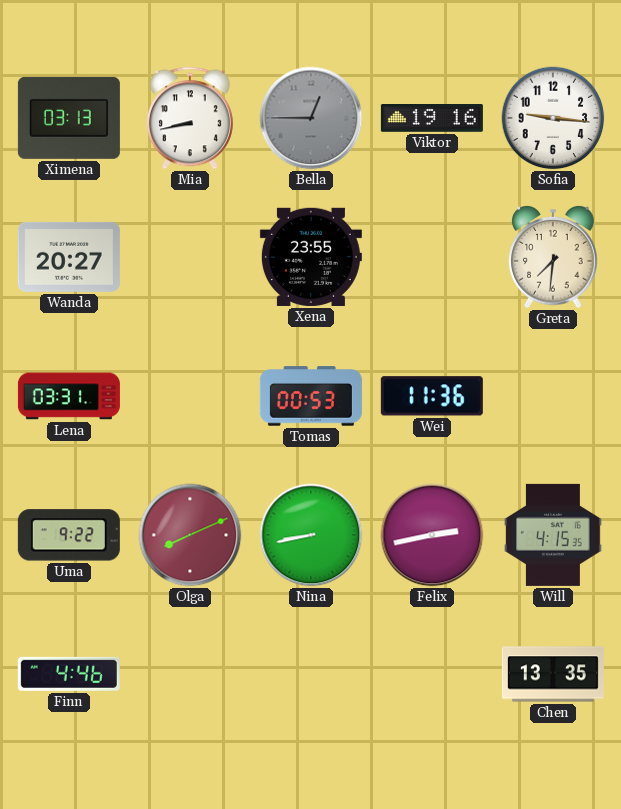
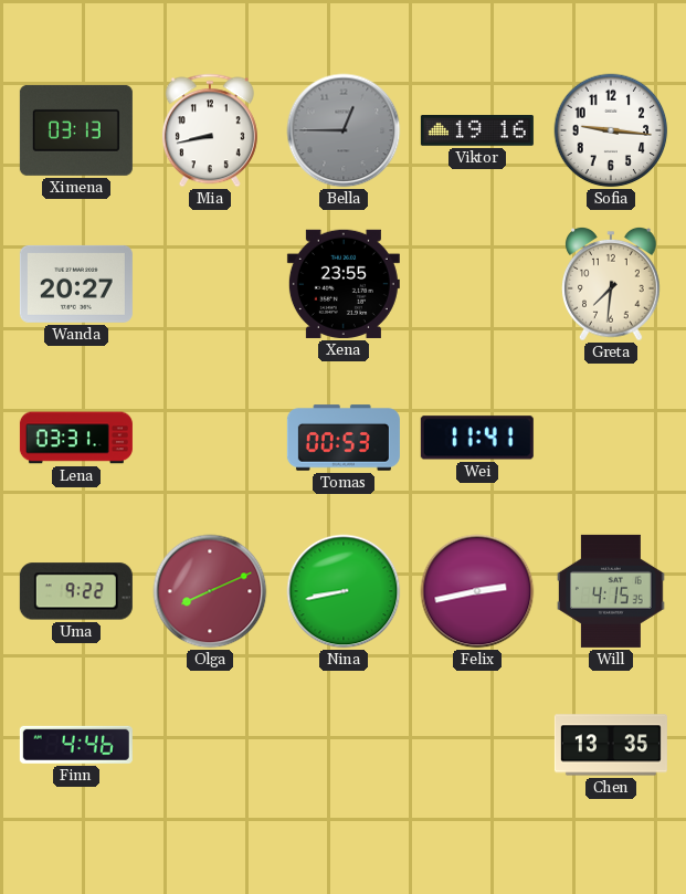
Wei: 11:36 -> 11:41 (477, 438)
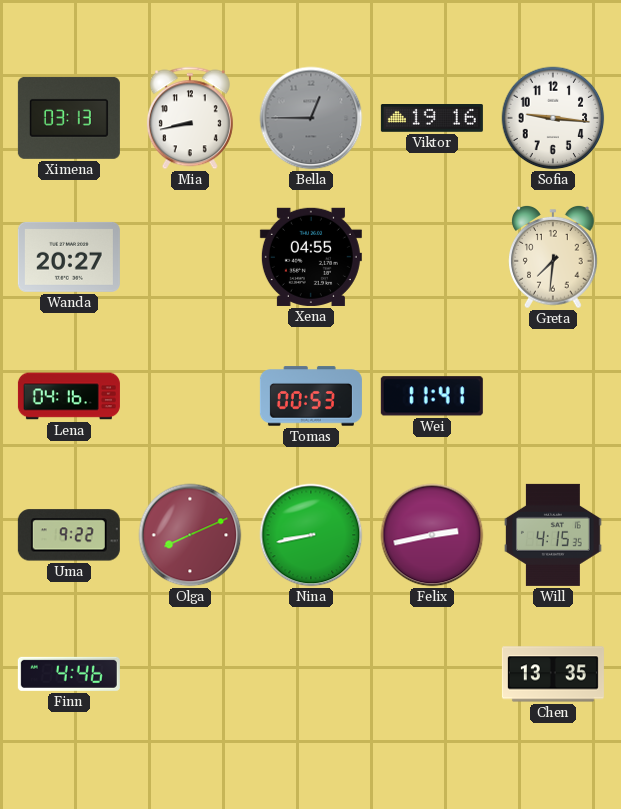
Xena: 23:55 -> 04:55 (311, 257)
Lena: 03:31 -> 04:16 (69, 396)
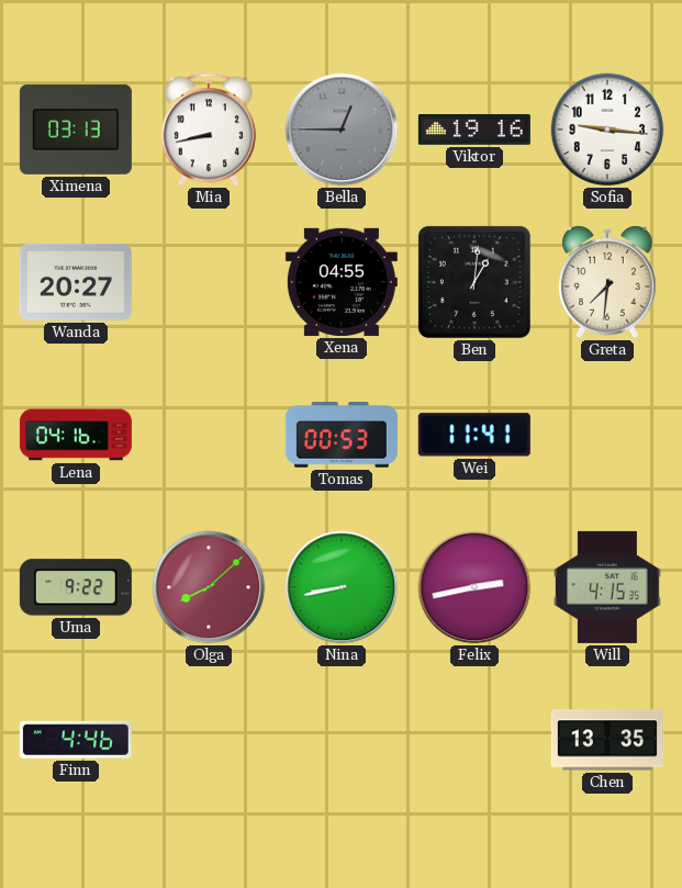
Ben: none -> 1:01 (474, 282)
Olga: 8:11 -> 8:08 (209, 587)
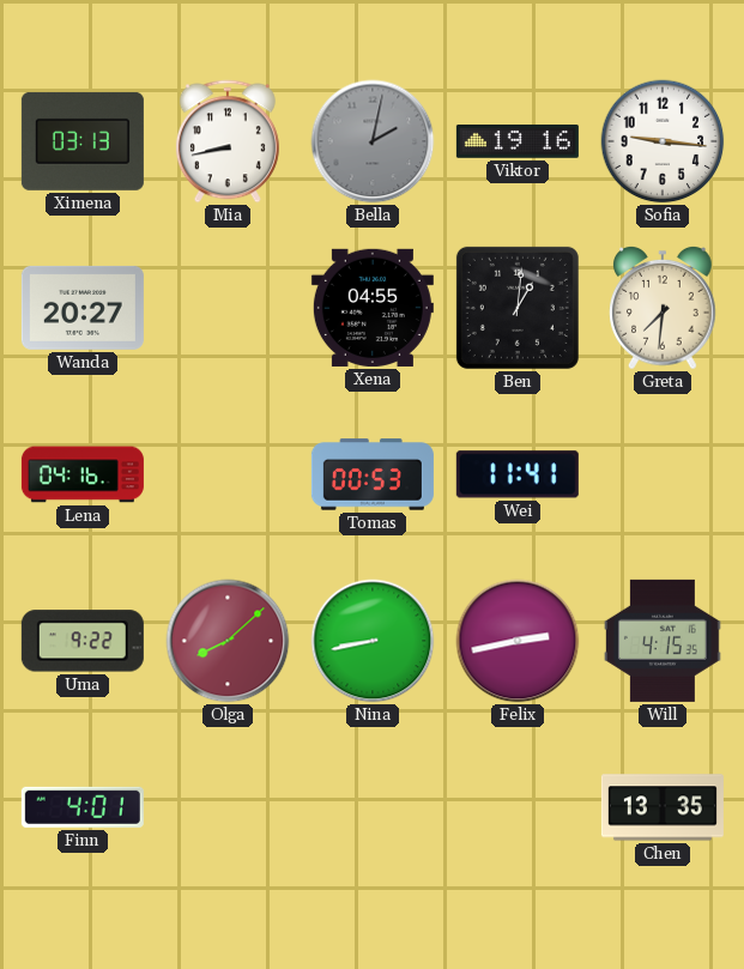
Bella: 12:45 -> 2:02 (373, 141)
Finn: 4:46 -> 4:01 (83, 807)
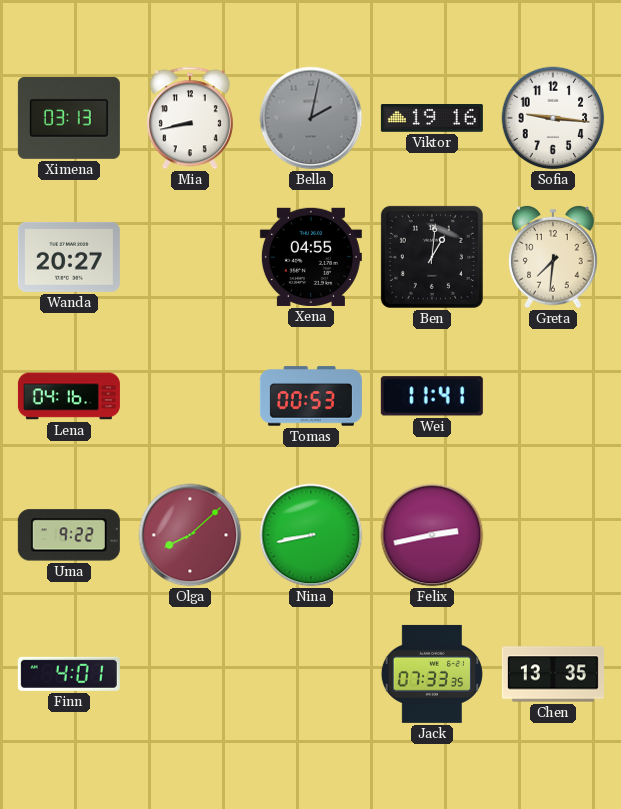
Will: 4:15 -> none (663, 641)
Jack: none -> 07:33 (432, 674)
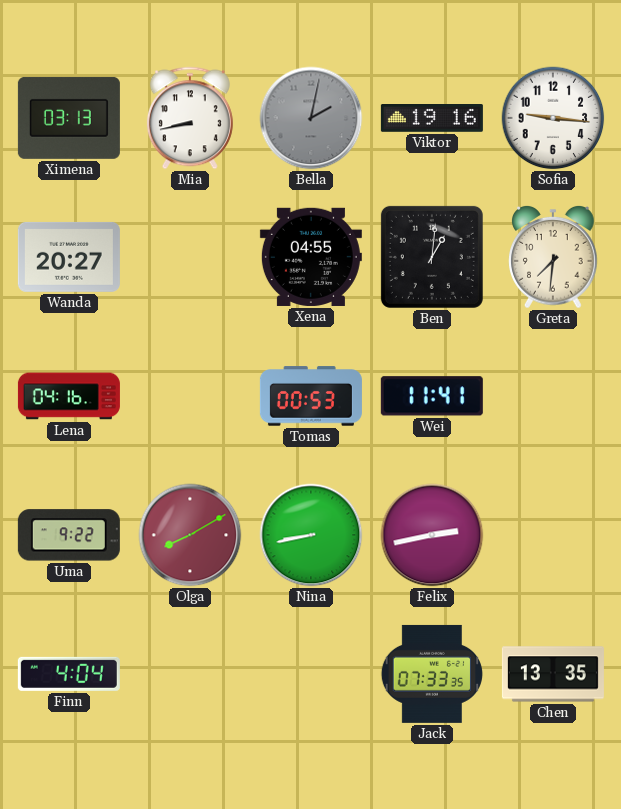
Olga: 8:08 -> 8:10 (190, 535)
Finn: 4:01 -> 4:04 (69, 674)
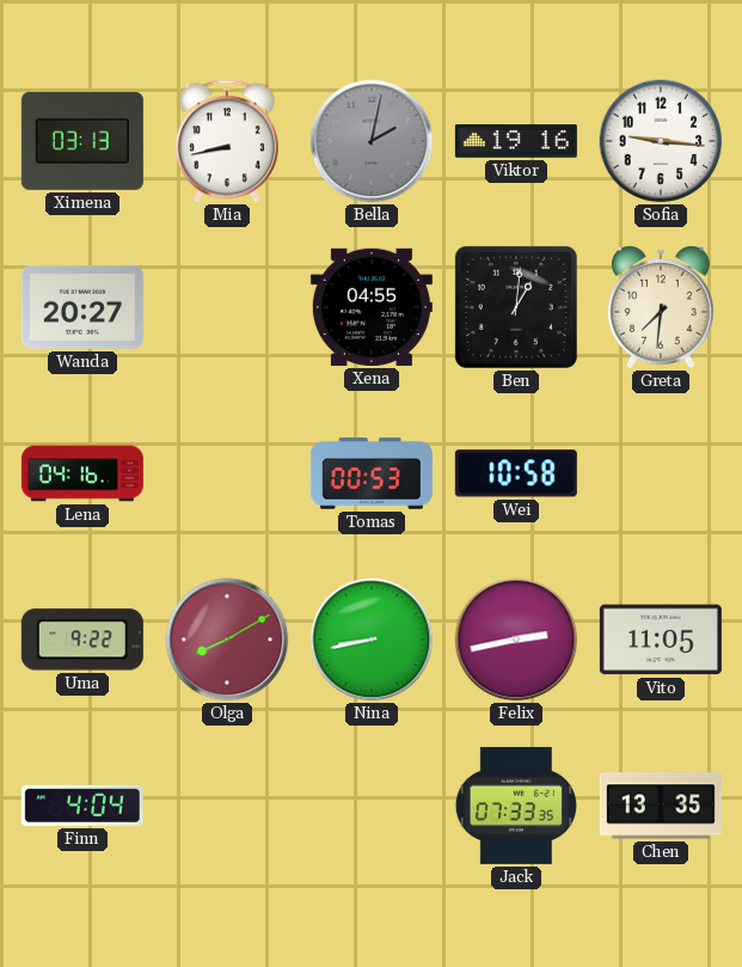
Wei: 11:41 -> 10:58 (516, 473)
Vito: none -> 11:05 (661, 639)
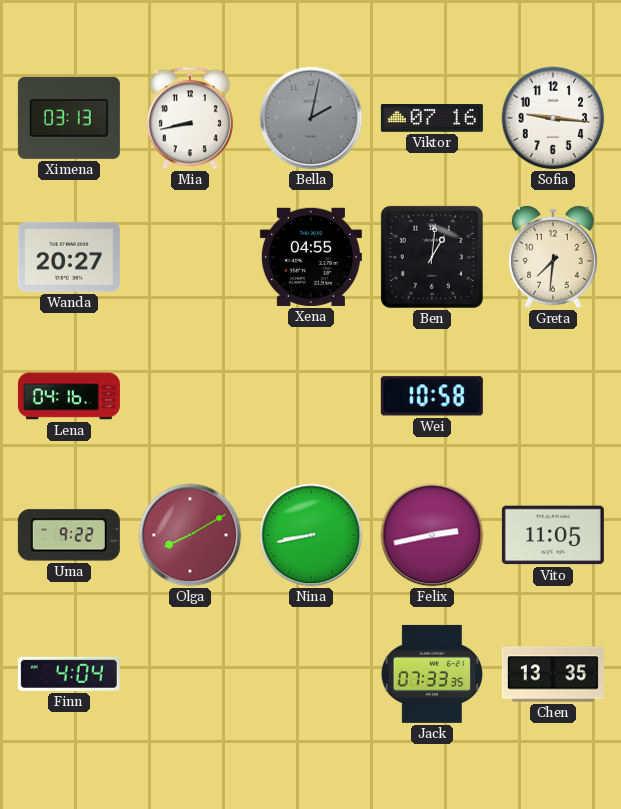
Viktor: 19:16 -> 07:16 (432, 119)
Tomas: 00:53 -> none (372, 473)
